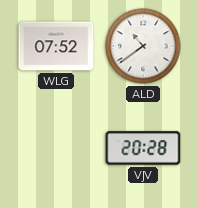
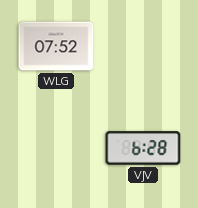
ALD: 10:39 -> none (143, 46)
VJV: 20:28 -> 6:28 (143, 148)
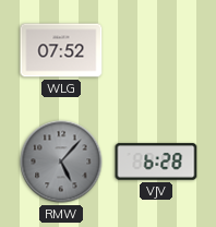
RMW: none -> 5:07 (61, 162)
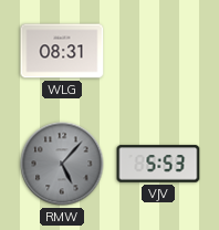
WLG: 07:52 -> 08:31 (62, 51)
VJV: 6:28 -> 5:53 (158, 164)
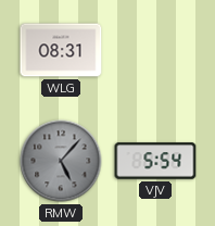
VJV: 5:53 -> 5:54 (155, 161)
